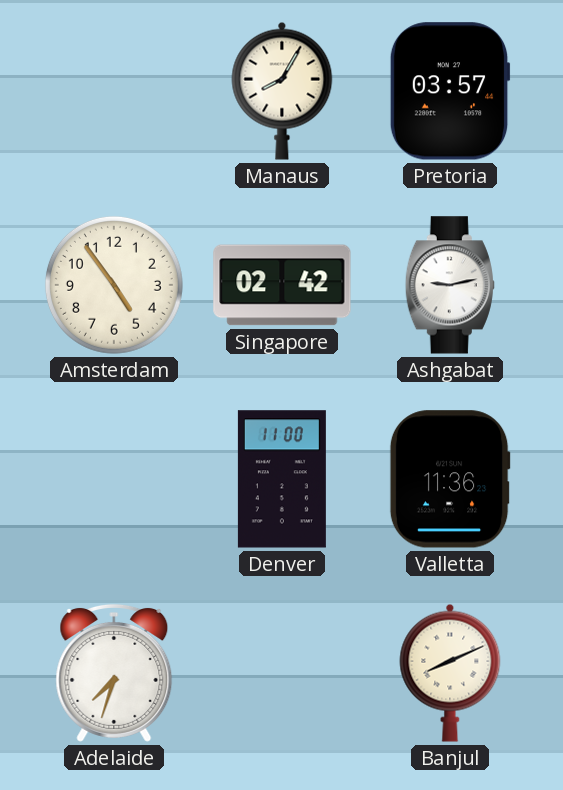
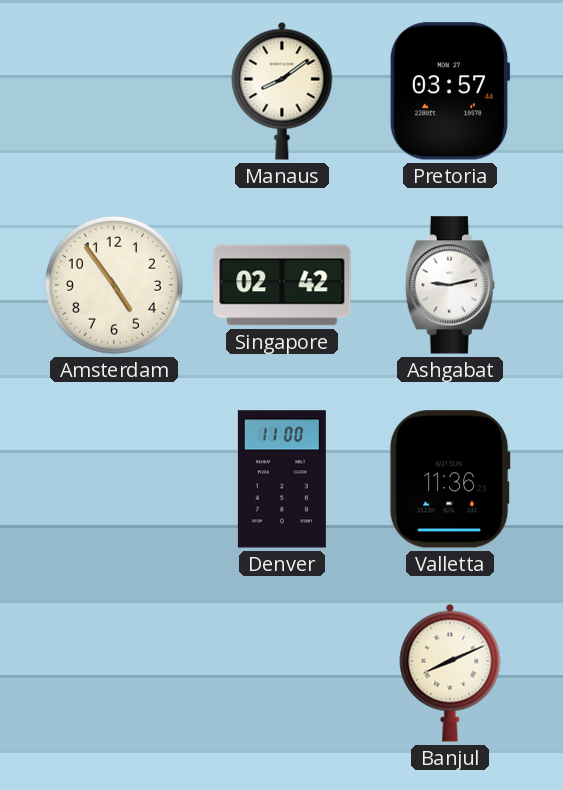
Manaus: 8:05 -> 8:09 (282, 91)
Adelaide: 7:33 -> none (114, 673)
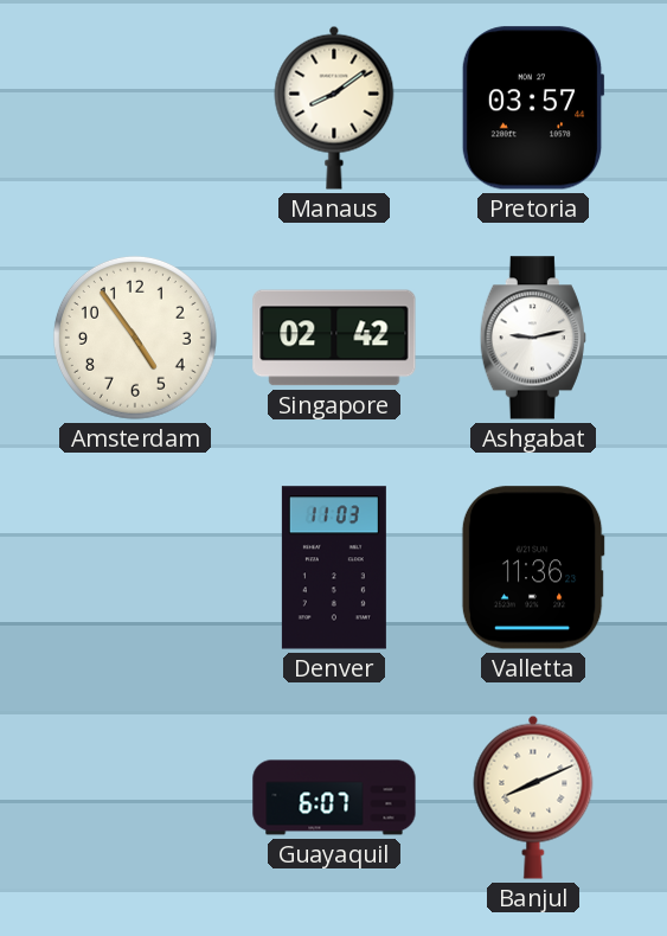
Denver: 11:00 -> 11:03 (334, 568)
Guayaquil: none -> 6:07 (334, 797)
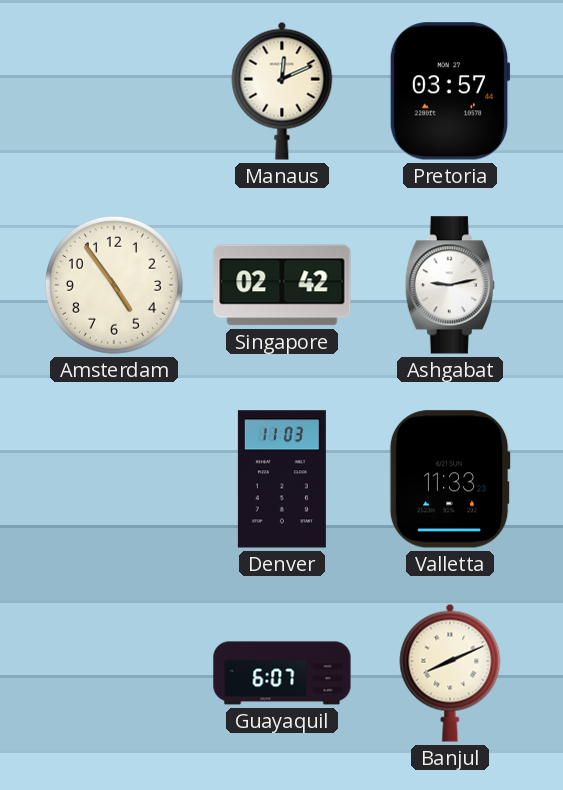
Manaus: 8:09 -> 12:11 (282, 91)
Valletta: 11:36 -> 11:33 (450, 479)
